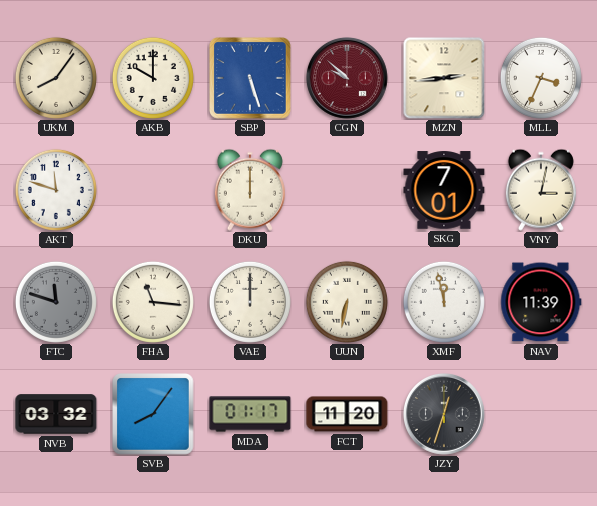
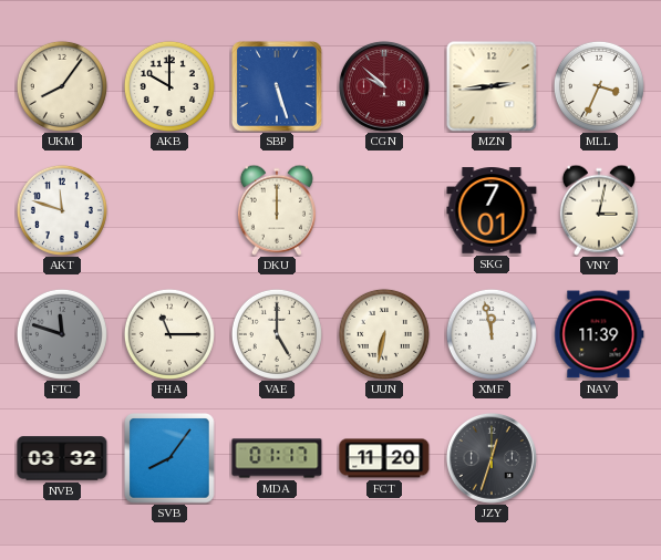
FHA: 11:16 -> 11:15 (169, 334)
VAE: 12:00 -> 5:00 (277, 334)
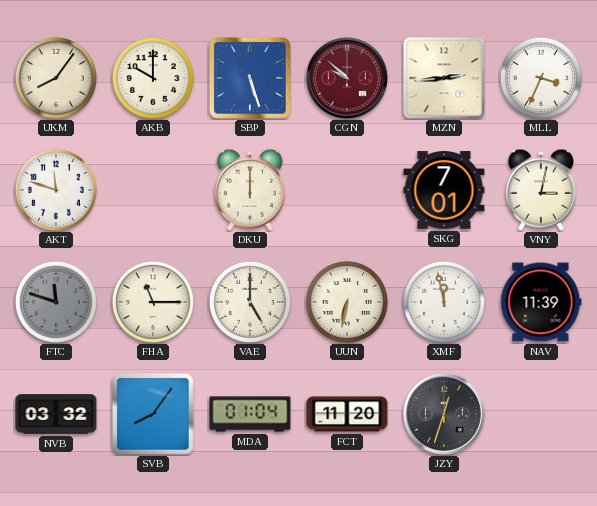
MDA: 01:17 -> 01:04 (250, 414)
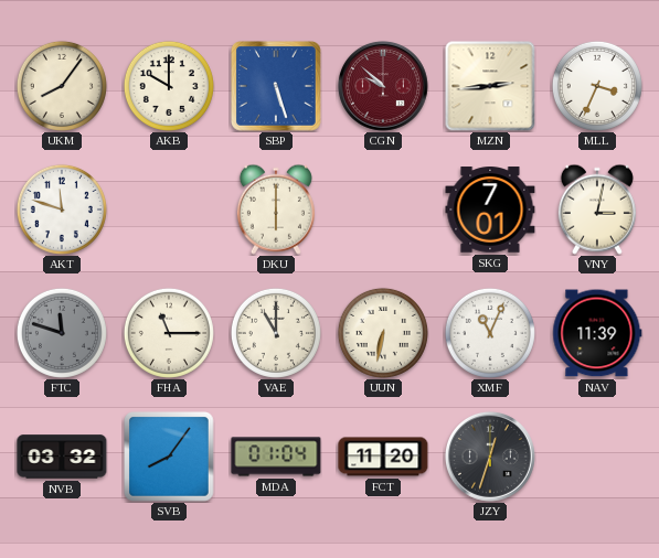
DKU: 12:00 -> 6:00 (276, 210)
VAE: 5:00 -> 11:00 (276, 333)
XMF: 11:58 -> 11:04 (490, 333)
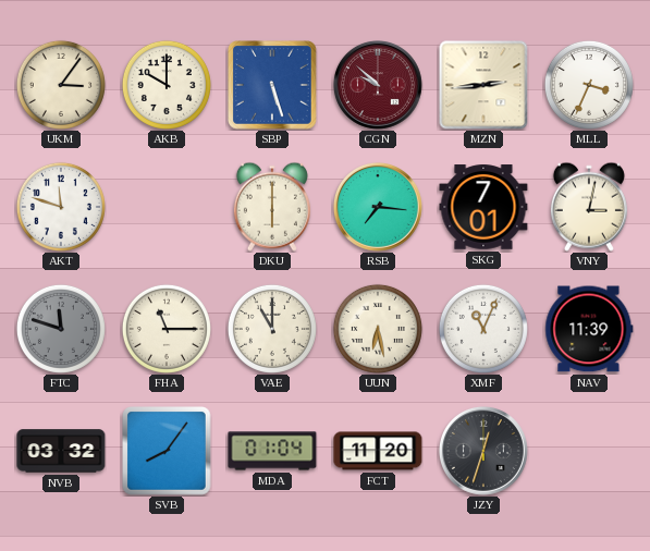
UKM: 8:06 -> 3:06 (61, 85)
RSB: none -> 7:16 (378, 208)
UUN: 6:32 -> 6:28 (378, 329)
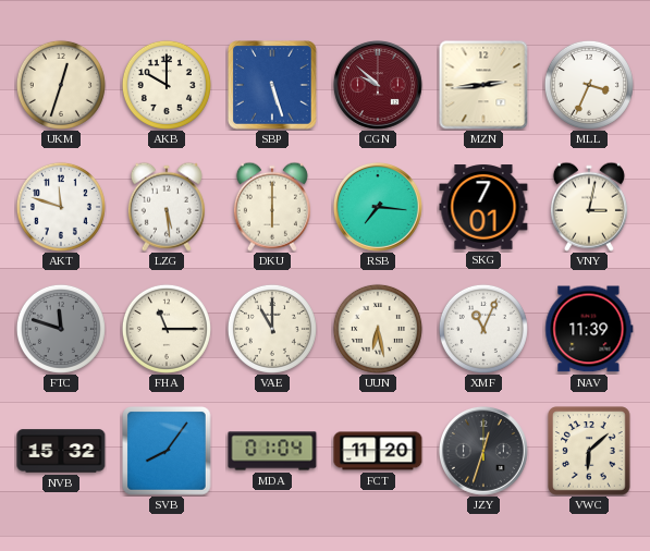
UKM: 3:06 -> 12:33 (61, 85)
LZG: none -> 5:29 (167, 207)
NVB: 03:32 -> 15:32 (61, 451)
VWC: none -> 6:08 (589, 451)
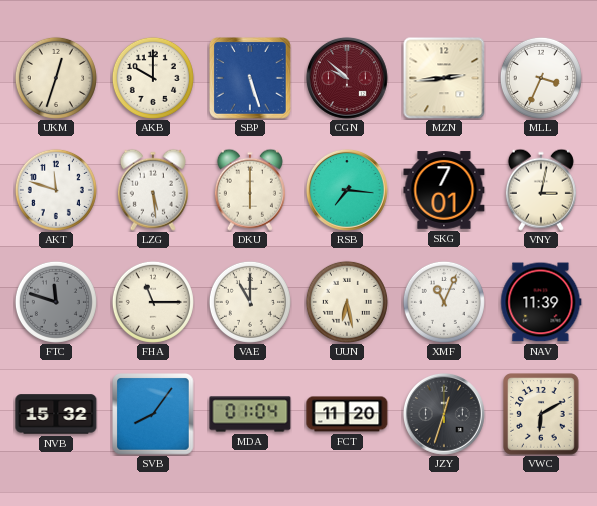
VWC: 6:08 -> 6:10 (541, 414)
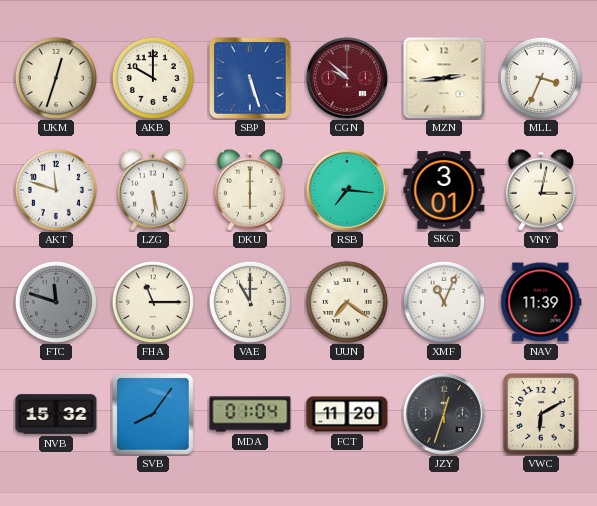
SKG: 7:01 -> 3:01 (444, 190)
UUN: 6:28 -> 7:21 (347, 302)
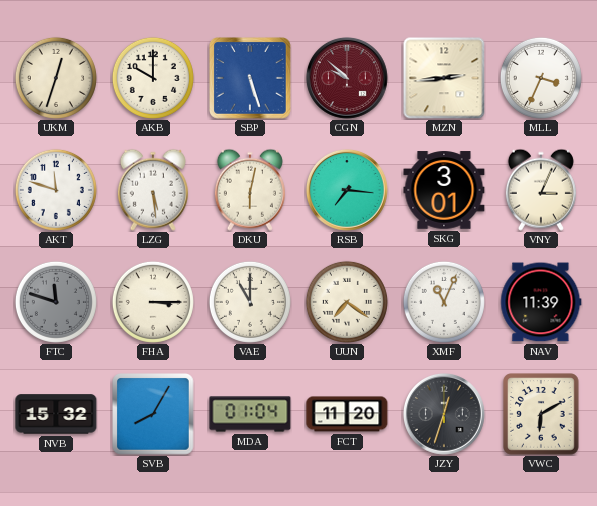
DKU: 6:00 -> 6:02 (250, 190)
VNY: 3:02 -> 3:04 (541, 190)
FHA: 11:15 -> 3:15 (153, 302)
SVB: 8:06 -> 8:05 (154, 415)
